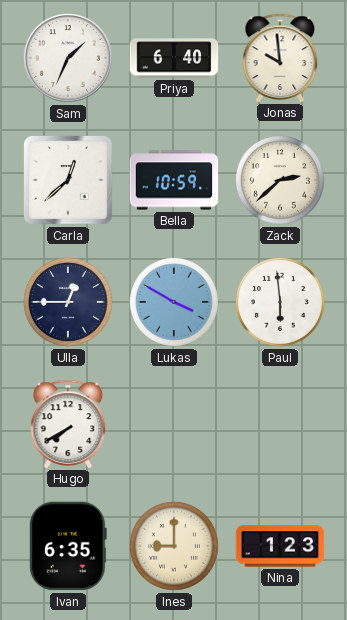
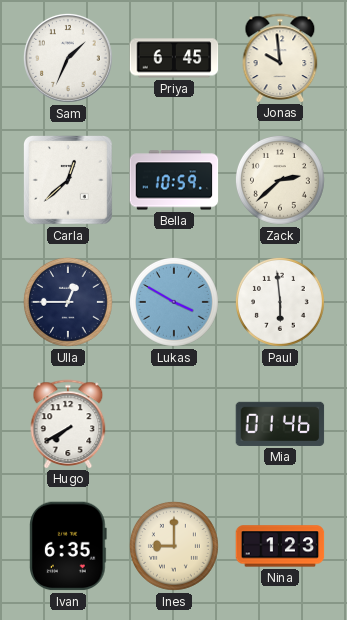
Priya: 6:40 -> 6:45 (174, 58)
Mia: none -> 01:46 (280, 424)
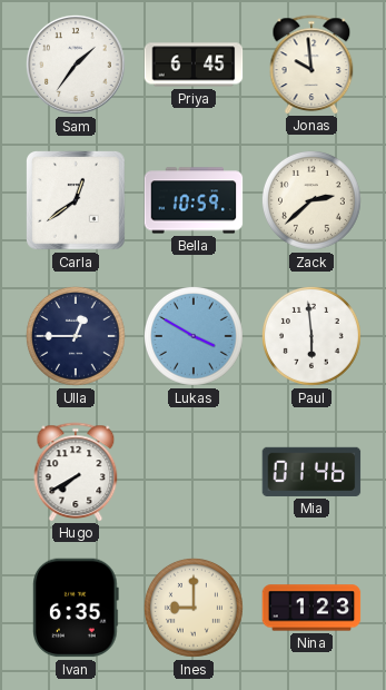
Sam: 1:34 -> 1:36 (77, 66)
Carla: 12:38 -> 12:39 (77, 201)
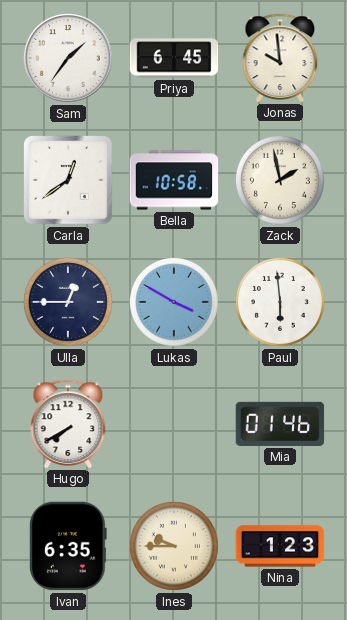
Bella: 10:59 -> 10:58 (174, 180)
Zack: 2:38 -> 1:58 (280, 180)
Ines: 9:00 -> 9:45 (174, 546)
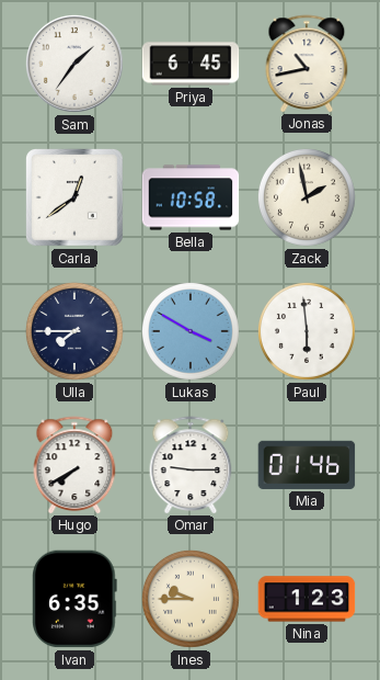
Jonas: 9:59 -> 10:43 (307, 64)
Ulla: 12:45 -> 7:45 (74, 331)
Omar: none -> 9:15 (191, 465)
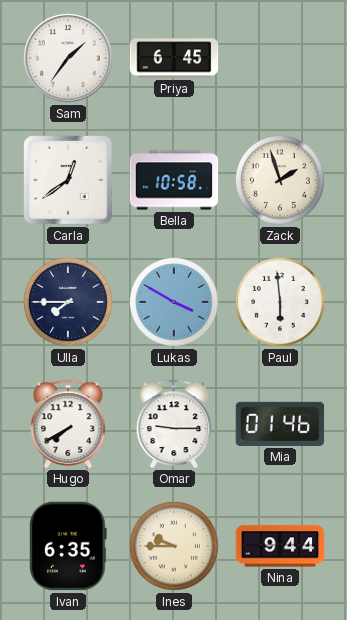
Jonas: 10:43 -> none (307, 64)
Zack: 1:58 -> 1:57 (280, 180)
Nina: 1:23 -> 9:44 (280, 546)
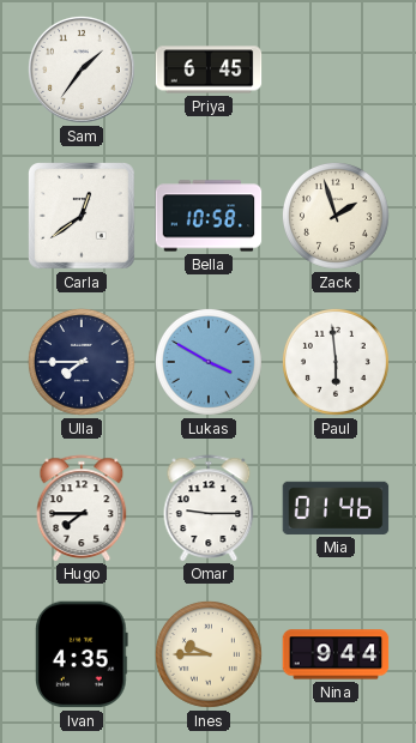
Hugo: 7:40 -> 7:45 (82, 508)
Ivan: 6:35 -> 4:35 (83, 654)
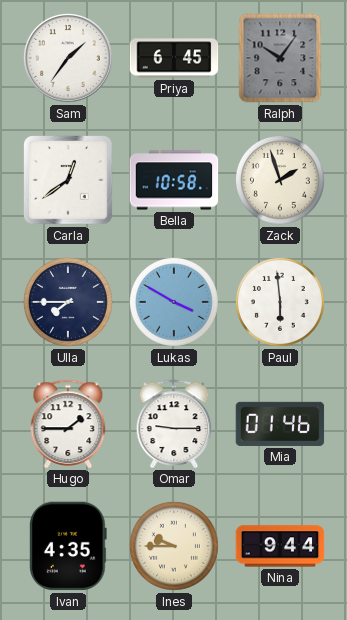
Ralph: none -> 10:06 (280, 58)
Hugo: 7:45 -> 1:45 (68, 424)
